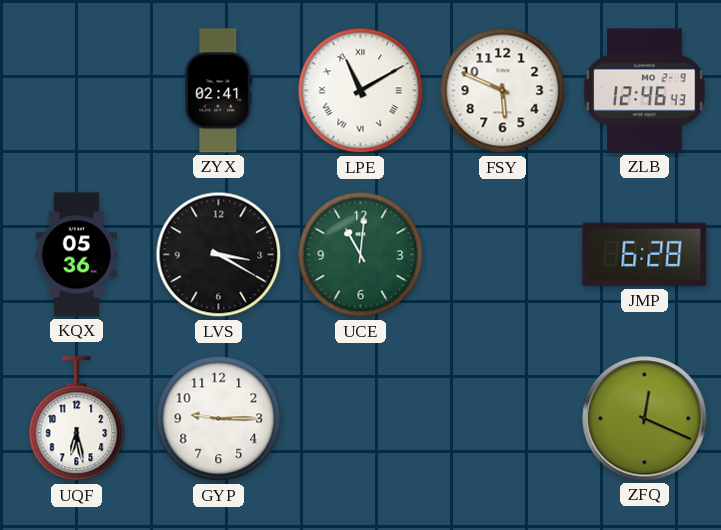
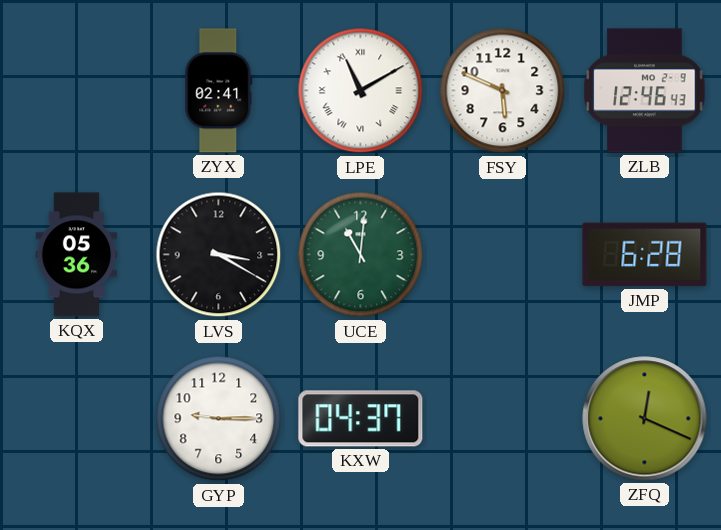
UQF: 6:28 -> none (77, 419)
KXW: none -> 04:37 (361, 419)
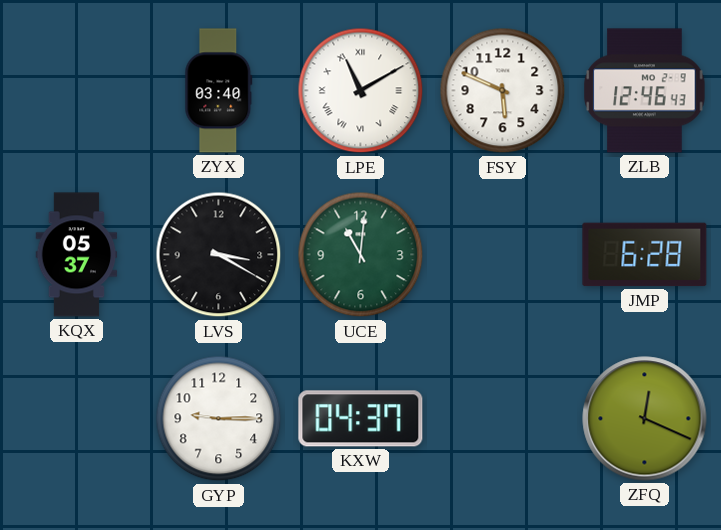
ZYX: 02:41 -> 03:40 (219, 91)
KQX: 05:36 -> 05:37 (77, 255)
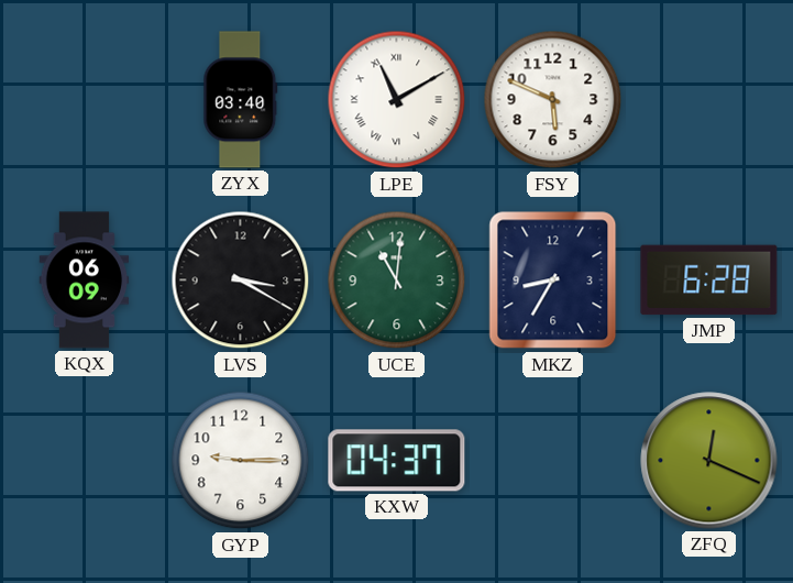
ZLB: 12:46 -> none (645, 91)
KQX: 05:37 -> 06:09 (85, 280)
MKZ: none -> 8:35 (553, 280)
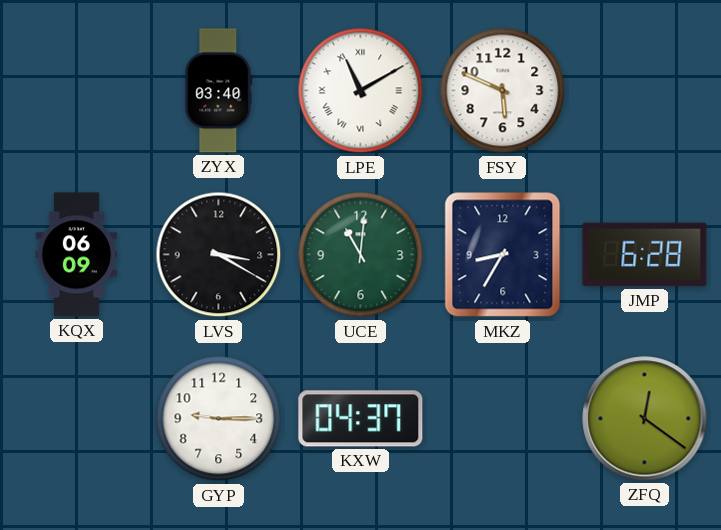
ZFQ: 12:19 -> 12:21 (645, 419)
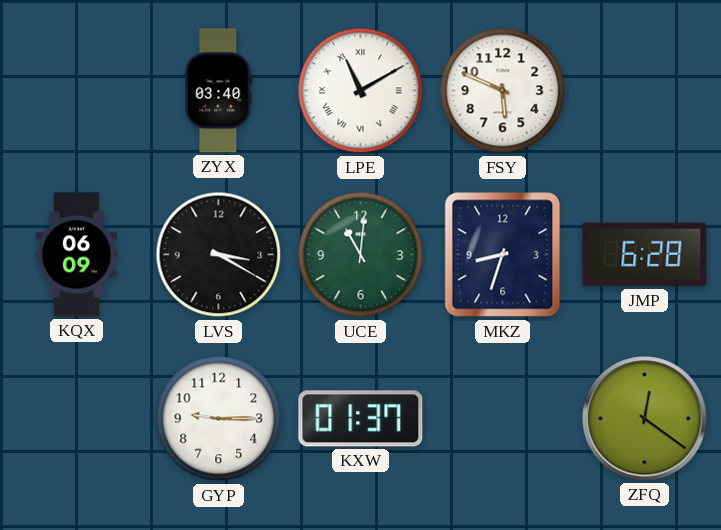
MKZ: 8:35 -> 8:33 (503, 255)
KXW: 04:37 -> 01:37 (361, 419)
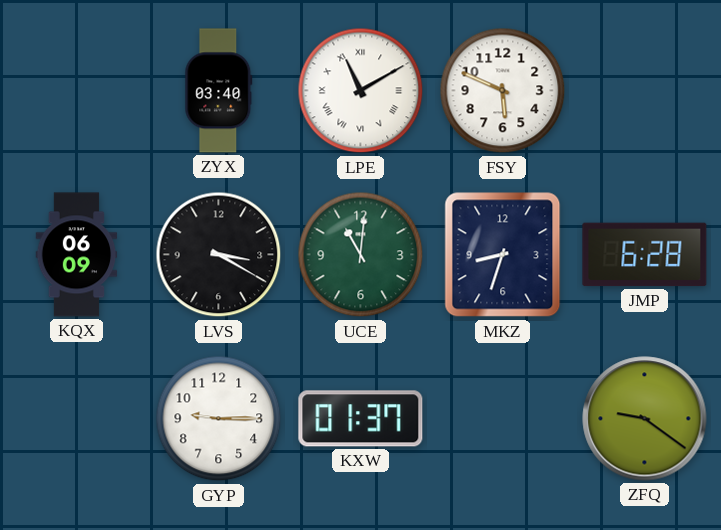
ZFQ: 12:21 -> 9:21 (645, 419)
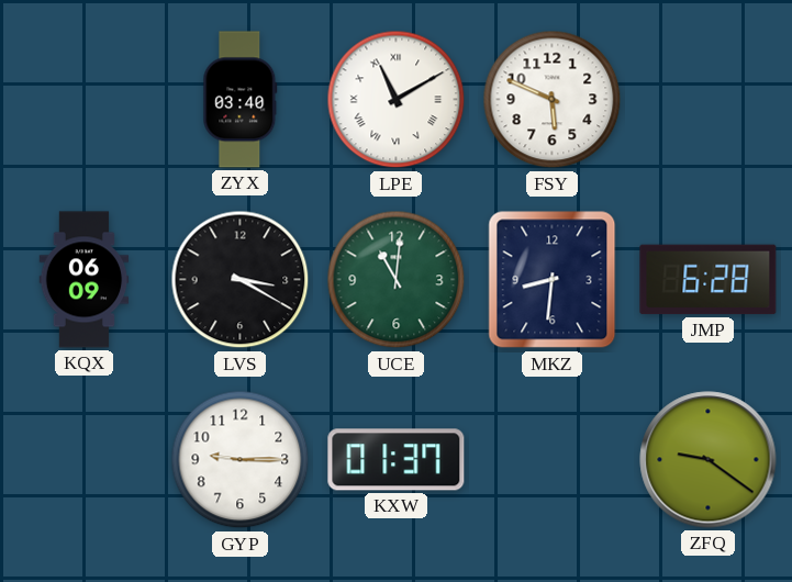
MKZ: 8:33 -> 8:31 (553, 280)
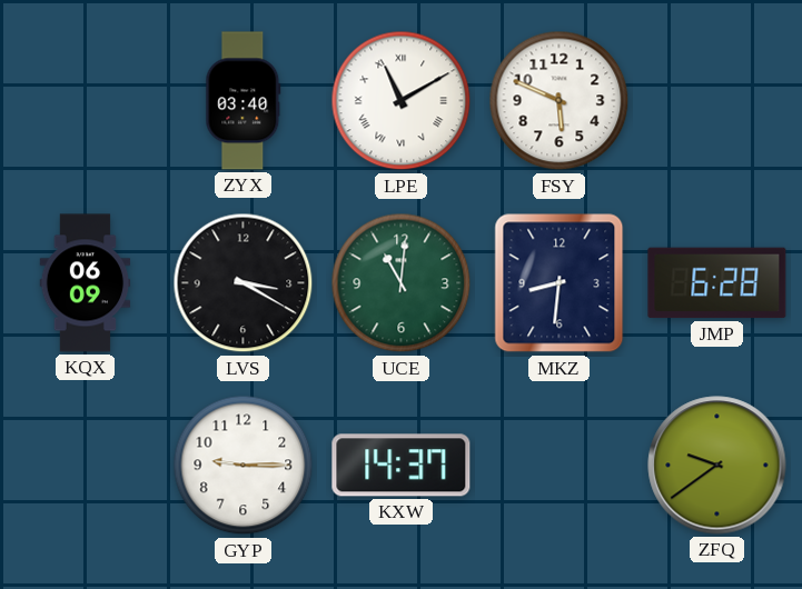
KXW: 01:37 -> 14:37 (402, 466)
ZFQ: 9:21 -> 9:39 (717, 466)
